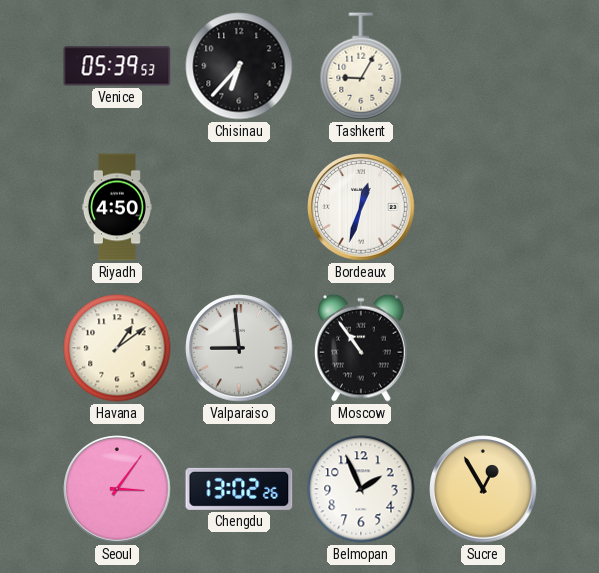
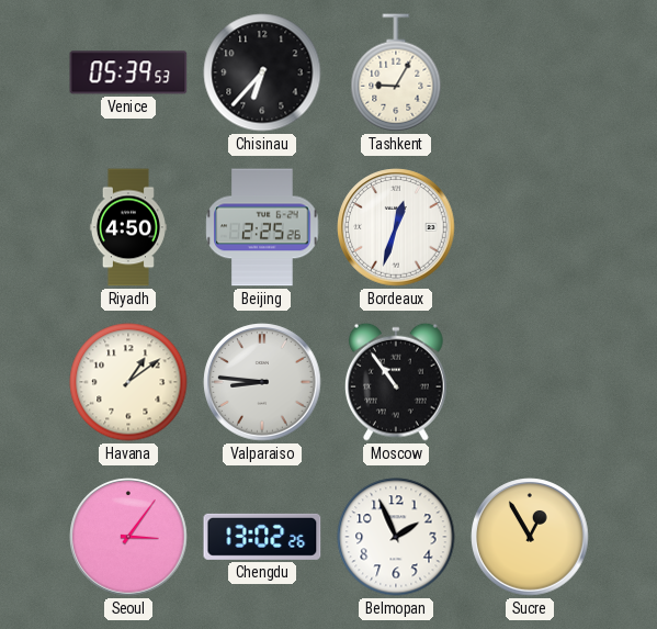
Beijing: none -> 2:25 (262, 227)
Valparaiso: 8:59 -> 8:46 (262, 382)
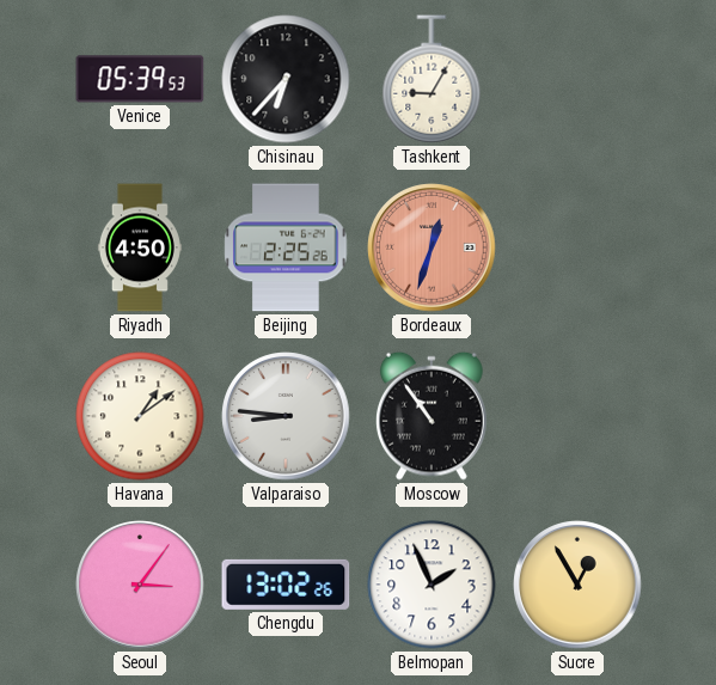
Bordeaux dial: white -> salmon (432, 247)
